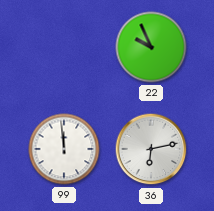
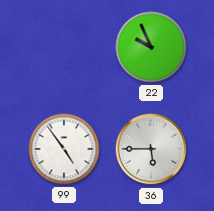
99: 11:59 -> 4:54 (64, 149)
36: 6:13 -> 5:45 (151, 149)
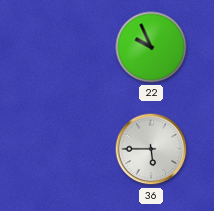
99: 4:54 -> none (64, 149)
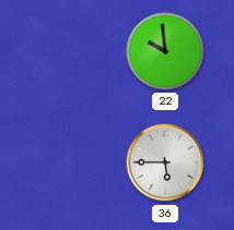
22: 9:56 -> 9:59 (165, 51)
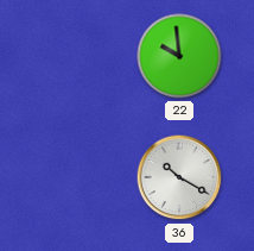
36: 5:45 -> 10:20 (179, 177)
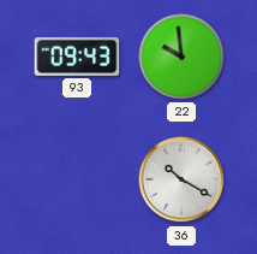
93: none -> 09:43 (77, 57)
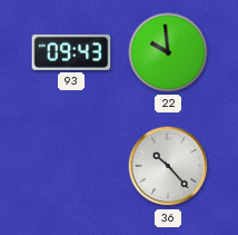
36: 10:20 -> 10:23 (168, 166)
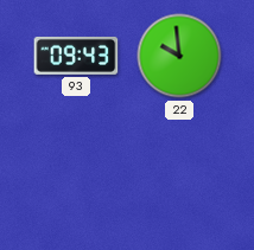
36: 10:23 -> none (168, 166)
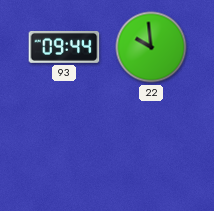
93: 09:43 -> 09:44 (64, 47)
